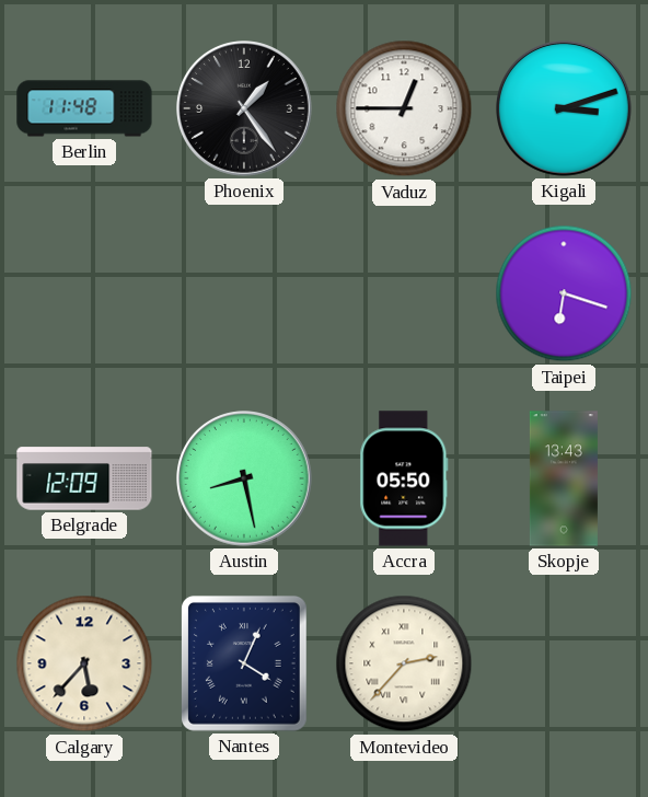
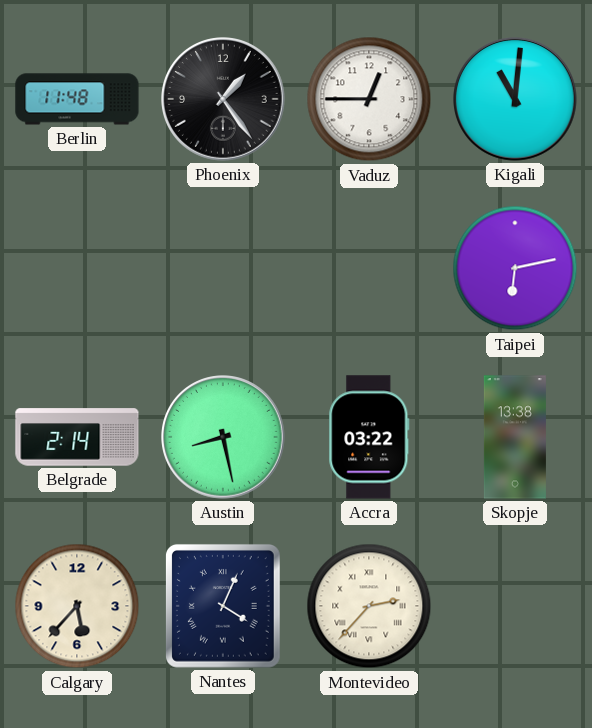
Kigali: 3:12 -> 11:01 (516, 100)
Taipei: 6:18 -> 6:13 (515, 268)
Belgrade: 12:09 -> 2:14 (77, 437)
Accra: 05:50 -> 03:22 (369, 437)
Skopje: 13:43 -> 13:38 (515, 437)
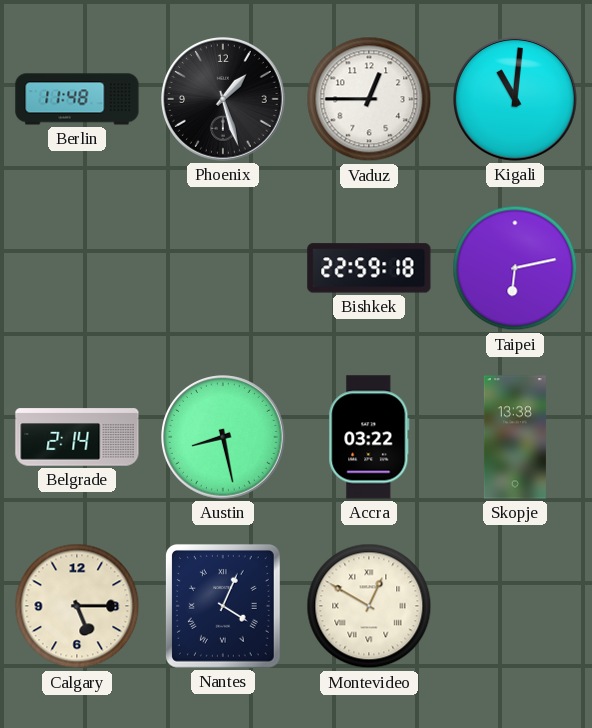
Phoenix: 1:24 -> 1:27 (224, 100)
Bishkek: none -> 22:59 (369, 268)
Calgary: 5:37 -> 5:15 (77, 606)
Montevideo: 2:37 -> 12:50 (369, 606)
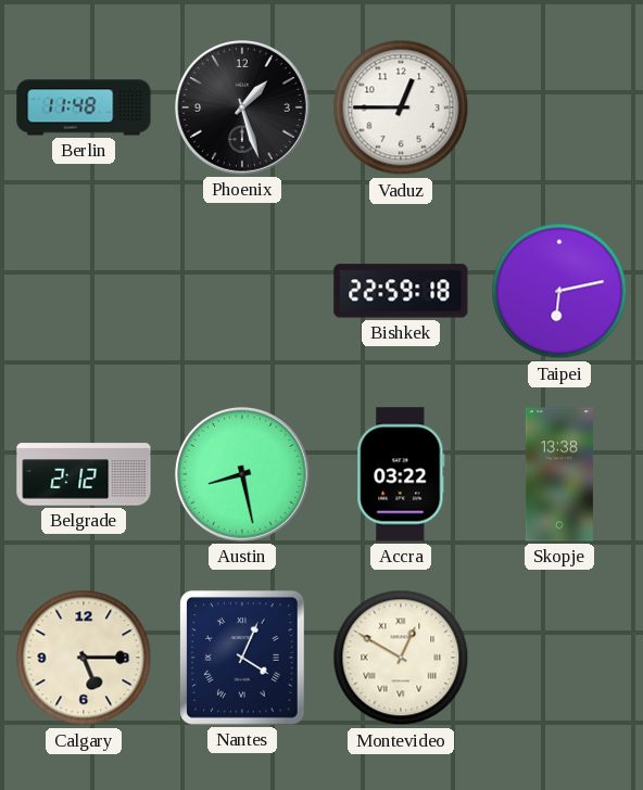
Kigali: 11:01 -> none (516, 100)
Belgrade: 2:14 -> 2:12 (84, 474)
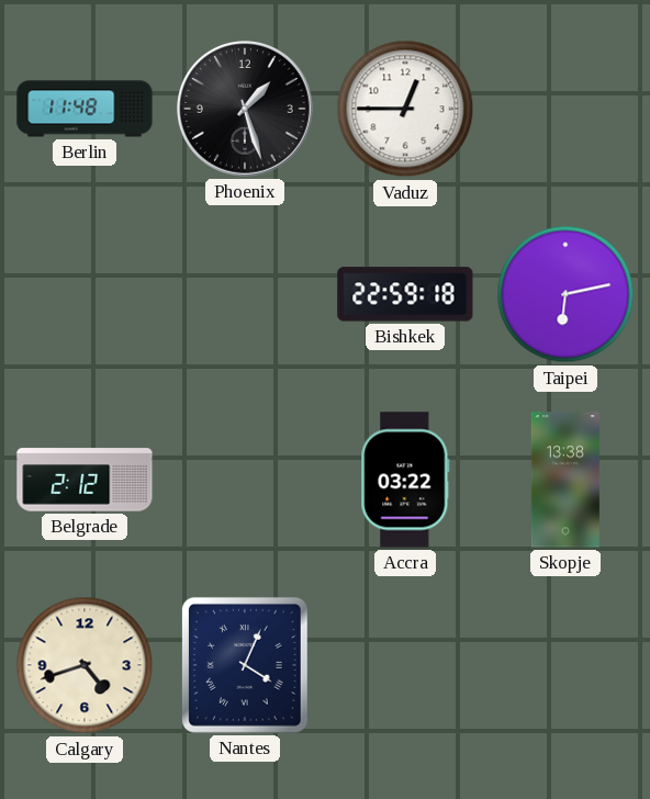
Austin: 8:28 -> none (243, 475)
Calgary: 5:15 -> 4:42 (85, 665)
Montevideo: 12:50 -> none (401, 658)
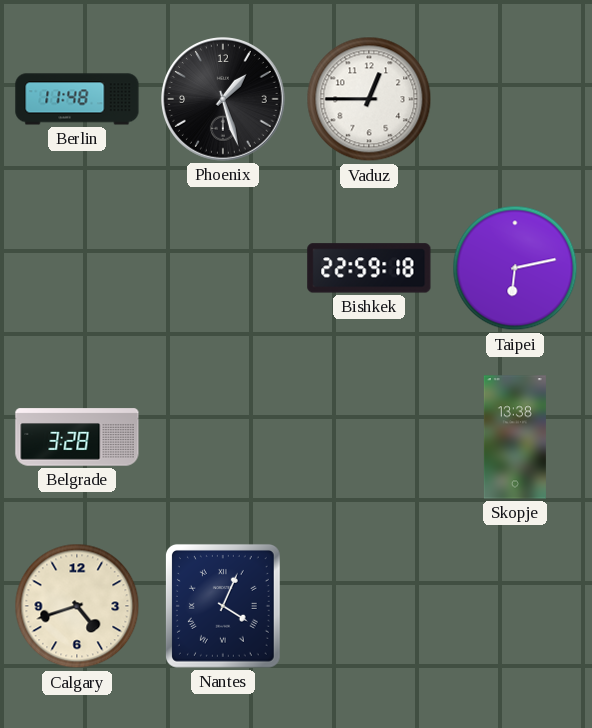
Belgrade: 2:12 -> 3:28 (77, 437)
Accra: 03:22 -> none (405, 480)
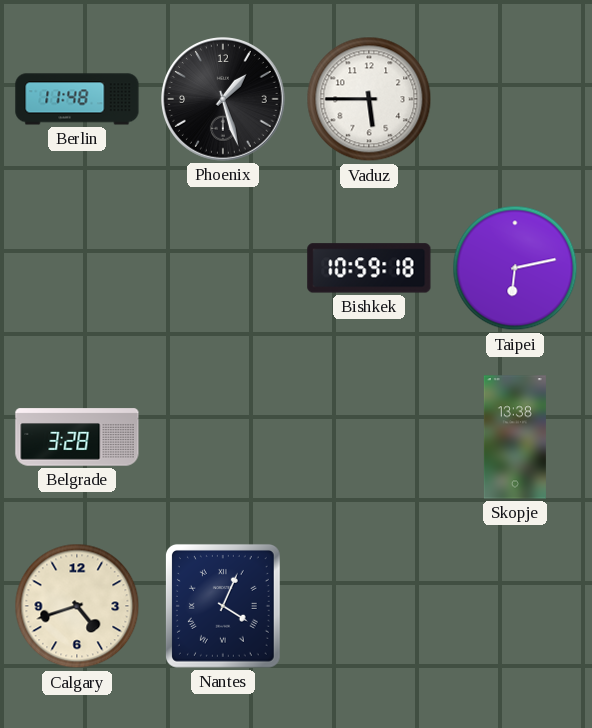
Vaduz: 12:45 -> 5:45 (369, 99)
Bishkek: 22:59 -> 10:59 (369, 268)
